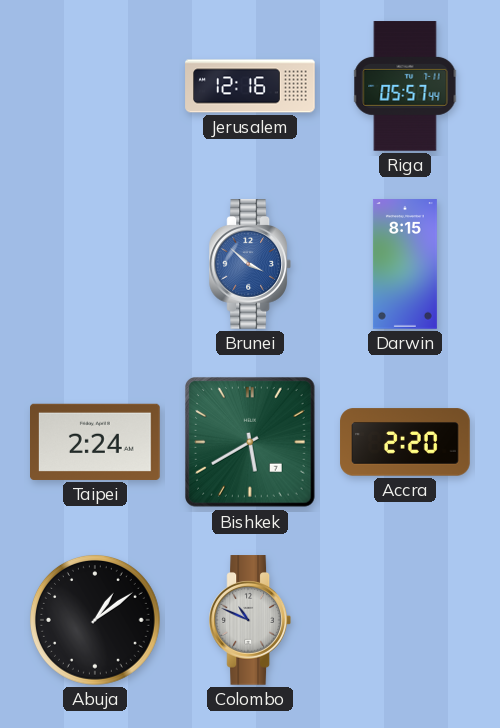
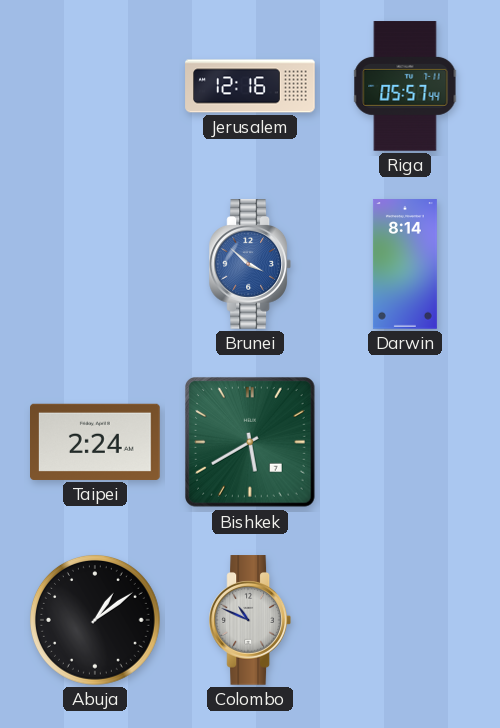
Darwin: 8:15 -> 8:14 (405, 264)
Accra: 2:20 -> none (405, 442)
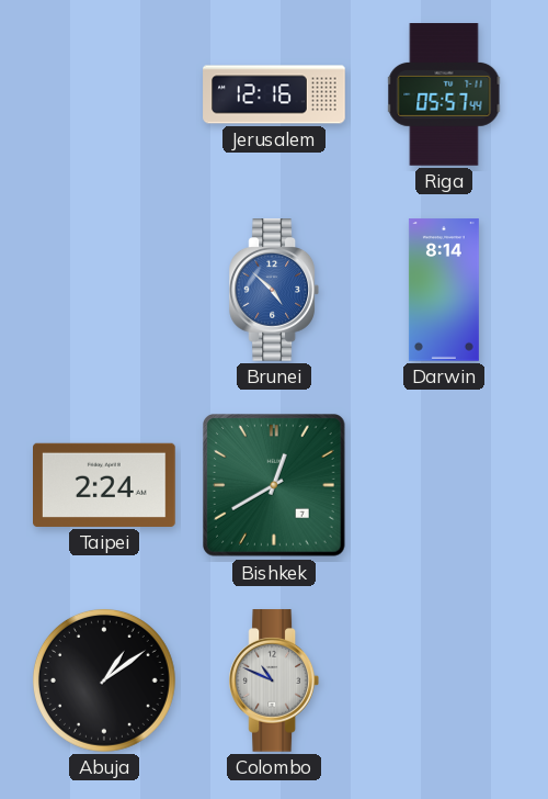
Brunei: 3:52 -> 4:52 (273, 290)
Bishkek: 5:40 -> 12:40 (275, 486)
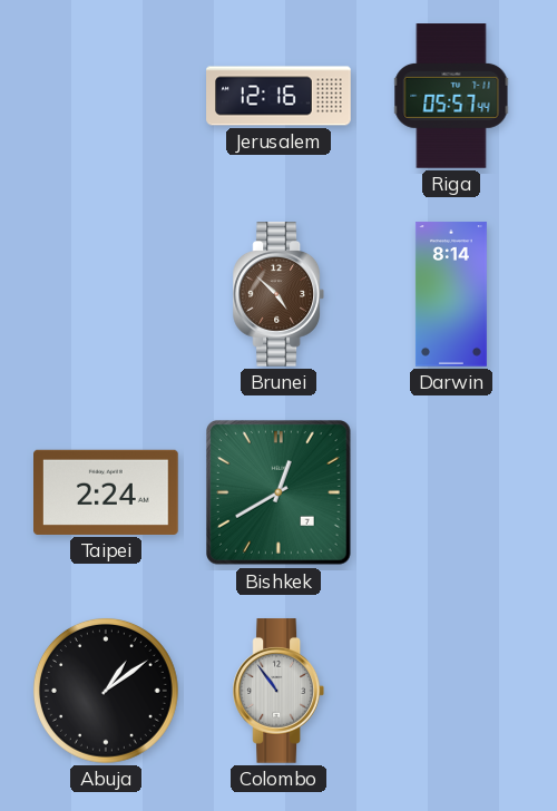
Brunei dial: blue -> brown (277, 294)
Colombo: 10:49 -> 10:54 (277, 691)
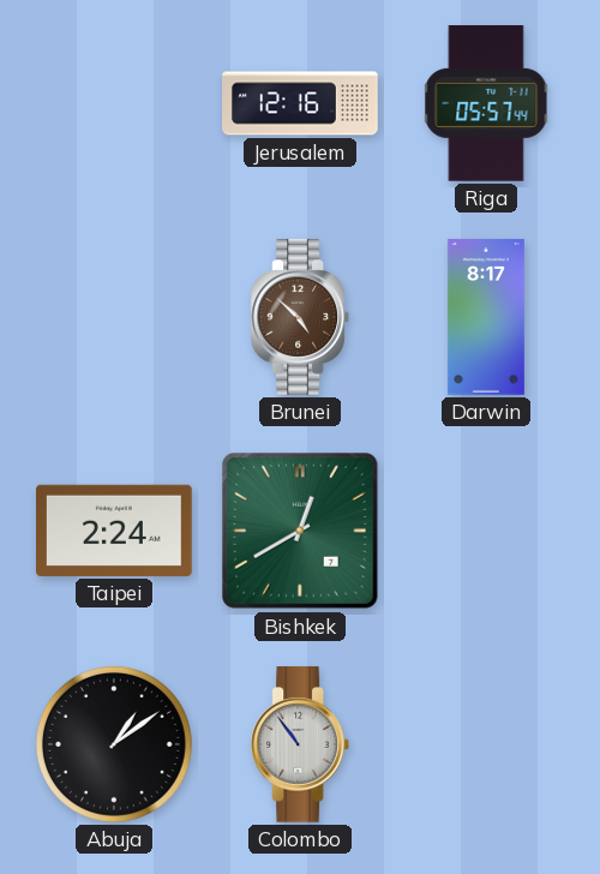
Darwin: 8:14 -> 8:17 (486, 317)
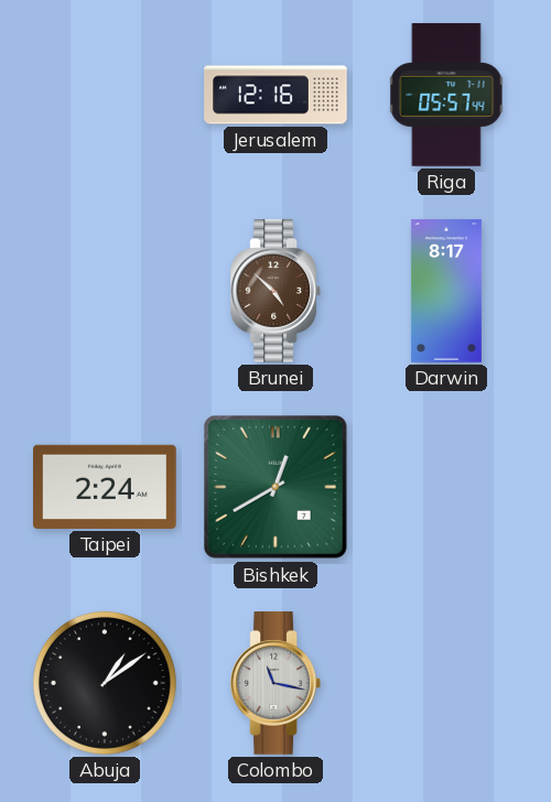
Colombo: 10:54 -> 11:17 (274, 683)
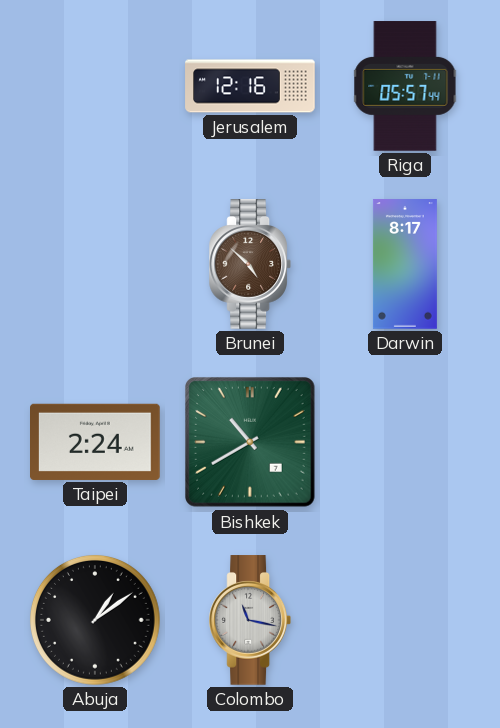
Bishkek: 12:40 -> 10:40 (251, 443)
